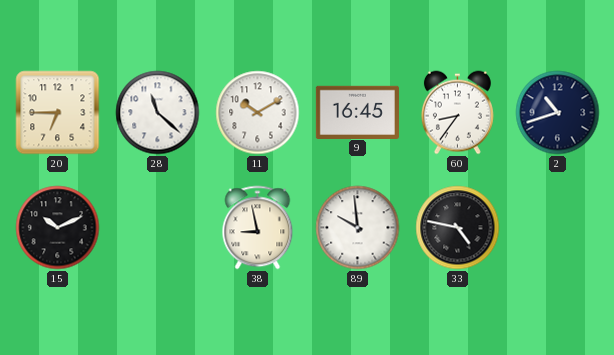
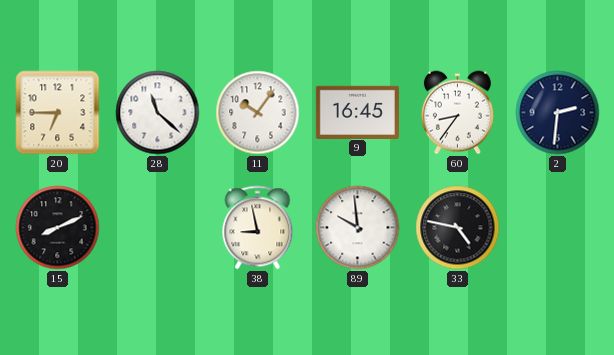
11: 10:10 -> 10:06 (258, 113)
2: 10:42 -> 2:31 (558, 113)
15: 10:11 -> 8:11 (58, 228)
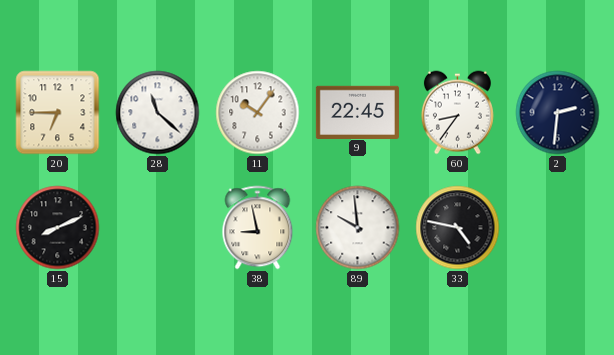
9: 16:45 -> 22:45 (357, 112)
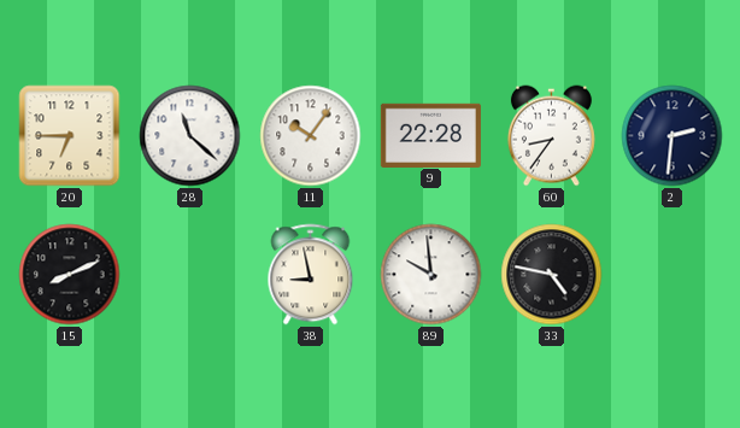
9: 22:45 -> 22:28 (430, 135)
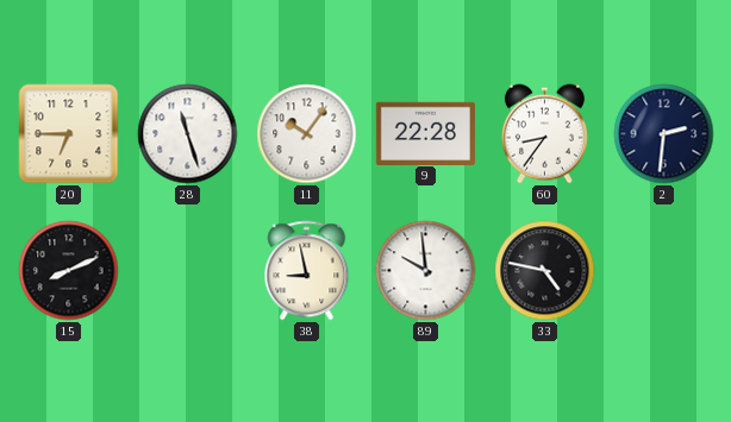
28: 11:22 -> 11:27 (188, 134)
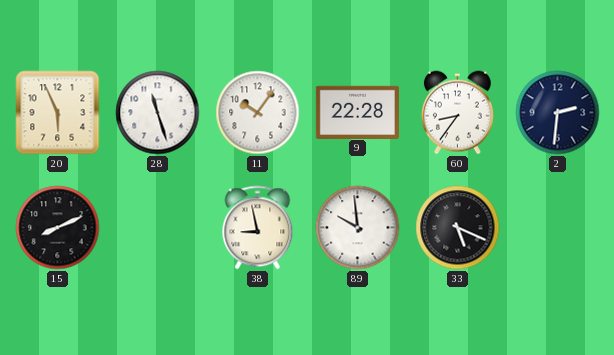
20: 6:45 -> 5:56 (58, 113)
33: 4:47 -> 5:19 (458, 228)
